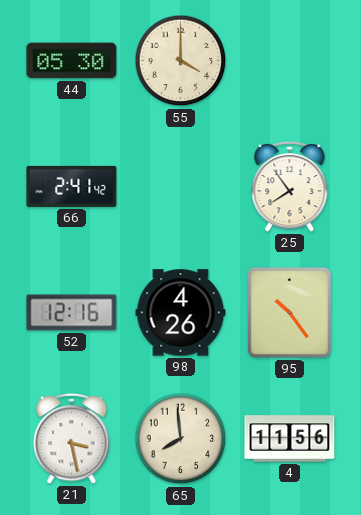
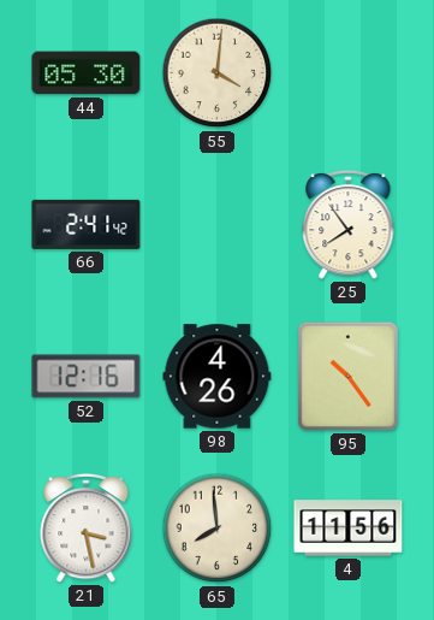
55: 4:00 -> 4:01 (218, 73)
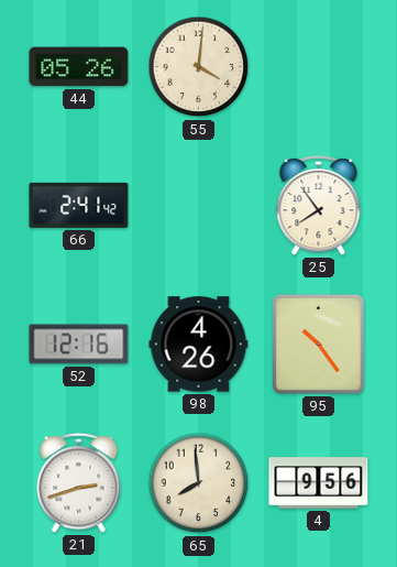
44: 05:30 -> 05:26 (79, 67)
21: 3:28 -> 2:42 (79, 482)
4: 11:56 -> 9:56 (319, 483)
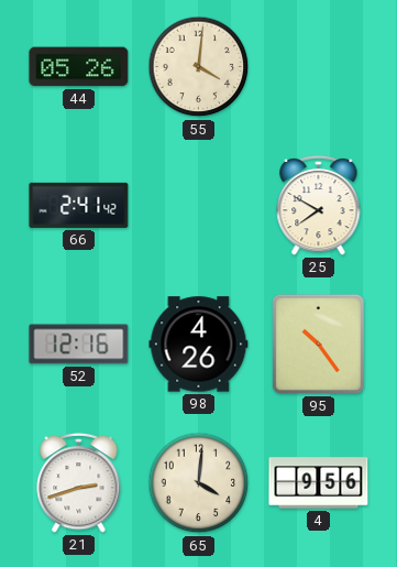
25: 7:54 -> 7:50 (319, 205)
65: 7:59 -> 4:01 (199, 483)
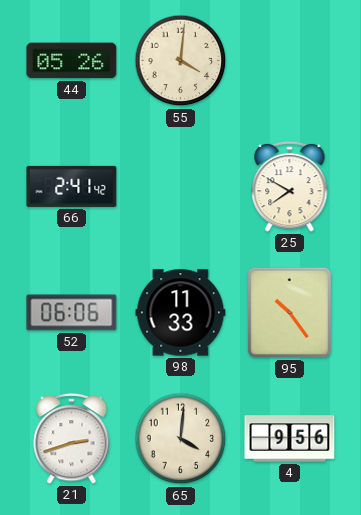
52: 12:16 -> 06:06 (72, 313)
98: 4:26 -> 11:33 (181, 313)
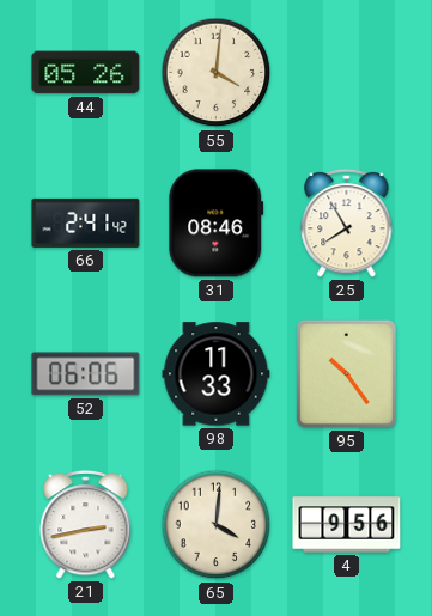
31: none -> 08:46 (217, 224)
25: 7:50 -> 7:55 (347, 222)
21: 2:42 -> 2:43 (86, 524)
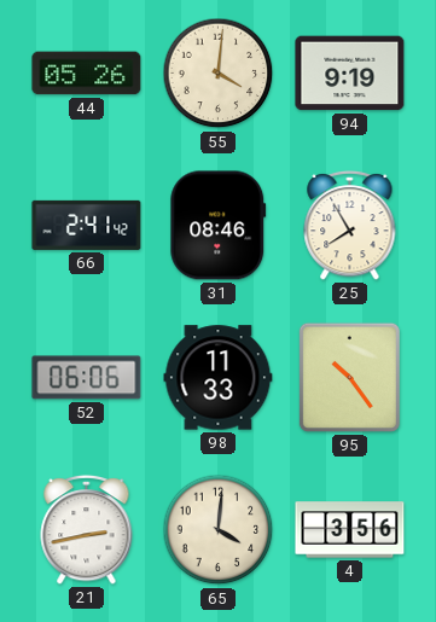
94: none -> 9:19 (350, 74)
4: 9:56 -> 3:56 (350, 530)
